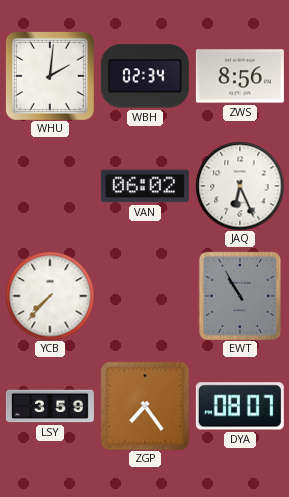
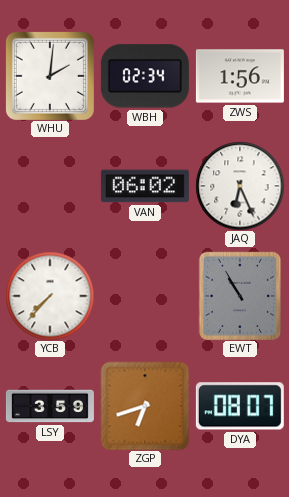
ZWS: 8:56 -> 1:56 (240, 76)
ZGP: 7:24 -> 6:42 (145, 406)
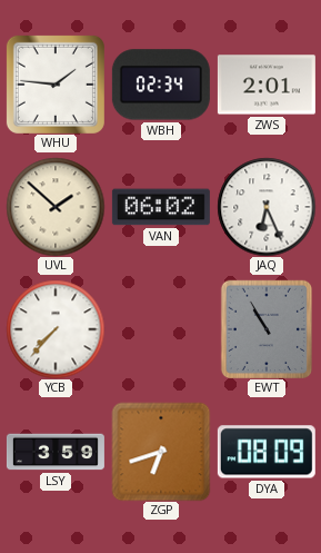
WHU: 2:01 -> 1:46 (56, 85)
ZWS: 1:56 -> 2:01 (267, 85)
UVL: none -> 1:52 (56, 207)
DYA: 08:07 -> 08:09 (267, 452)
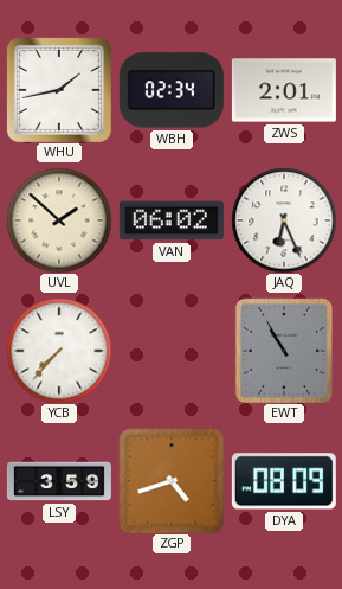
WHU: 1:46 -> 1:43 (59, 90)
ZGP: 6:42 -> 4:42 (172, 481)
